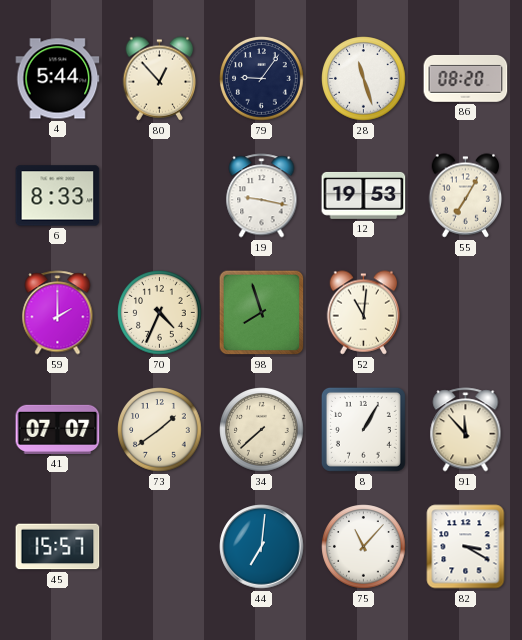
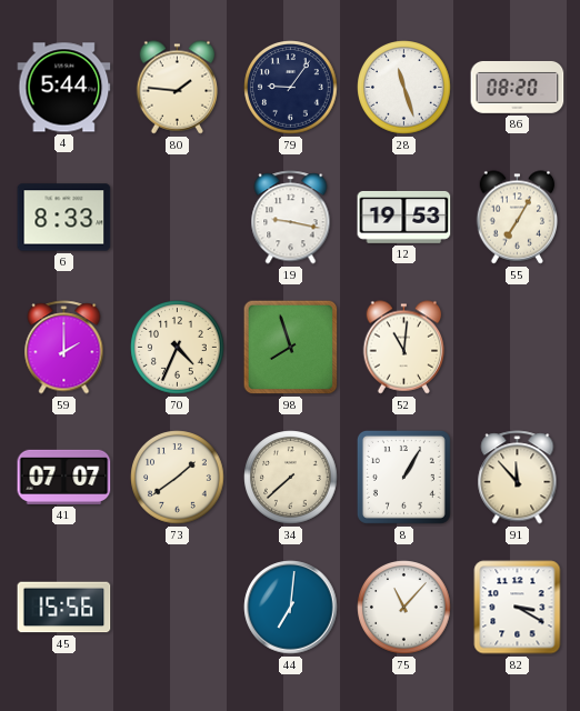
80: 12:53 -> 1:46 (178, 88)
45: 15:57 -> 15:56 (64, 608)
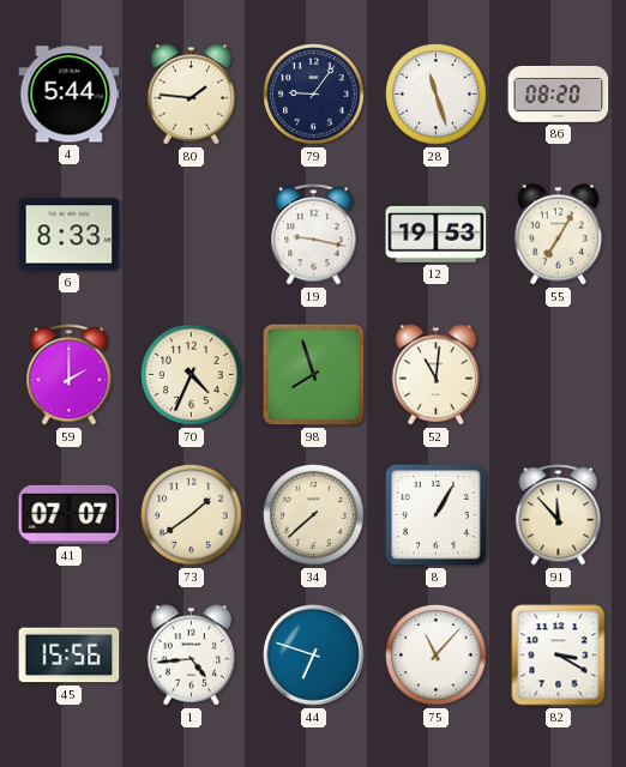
1: none -> 4:44 (192, 656)
44: 7:01 -> 6:48 (314, 656)
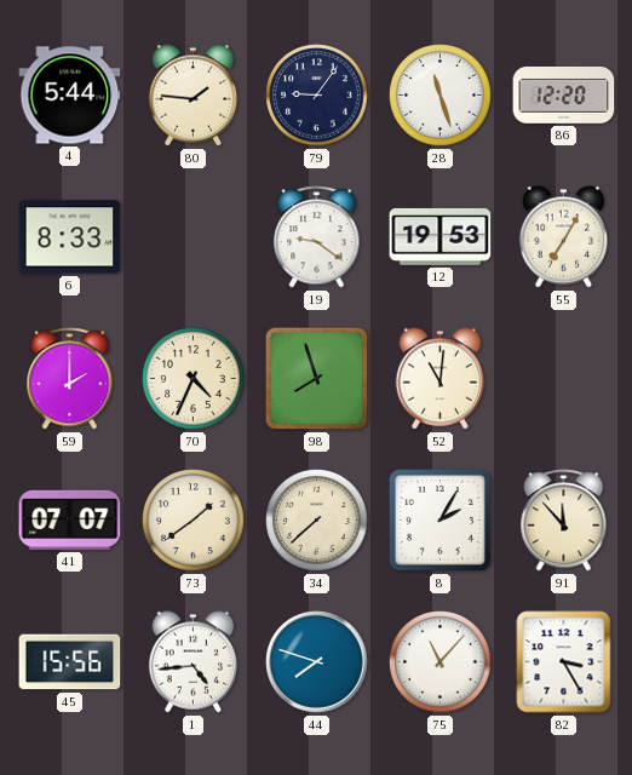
86: 08:20 -> 12:20 (564, 94)
19: 9:17 -> 9:21 (317, 237)
8: 1:05 -> 2:05 (439, 519)
44: 6:48 -> 7:48 (317, 662)
82: 3:20 -> 3:25 (564, 662)
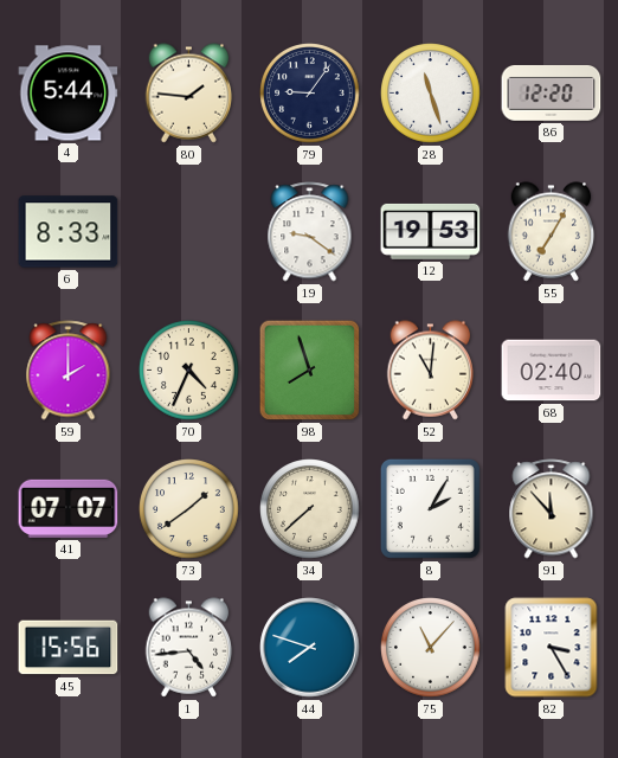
68: none -> 02:40 (552, 371)
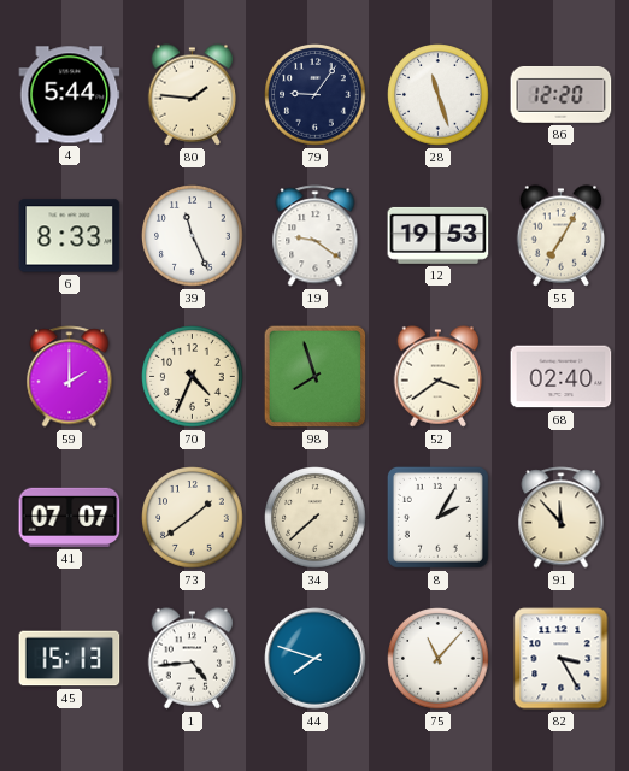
39: none -> 11:26 (193, 236)
52: 11:01 -> 3:39 (439, 377)
45: 15:56 -> 15:13 (70, 659)
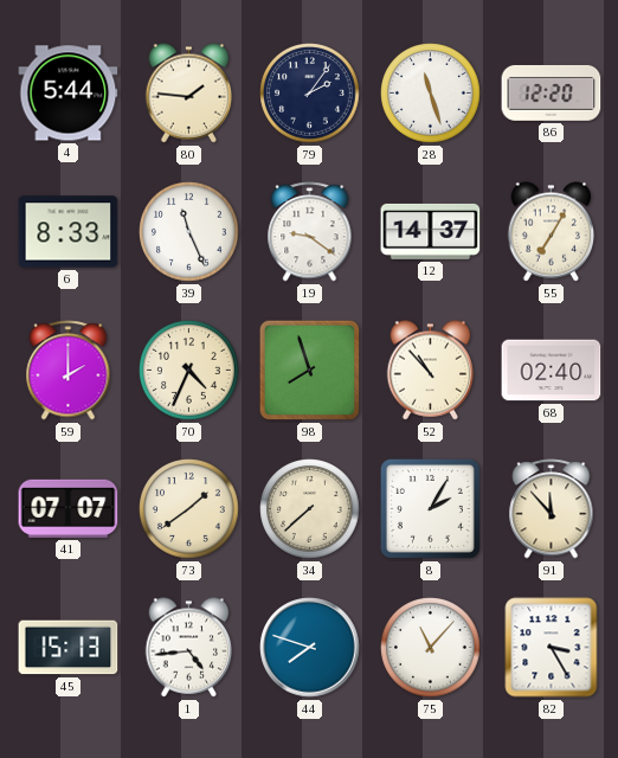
79: 9:06 -> 2:06 (310, 94)
12: 19:53 -> 14:37 (431, 231)
52: 3:39 -> 10:53 (431, 371)
